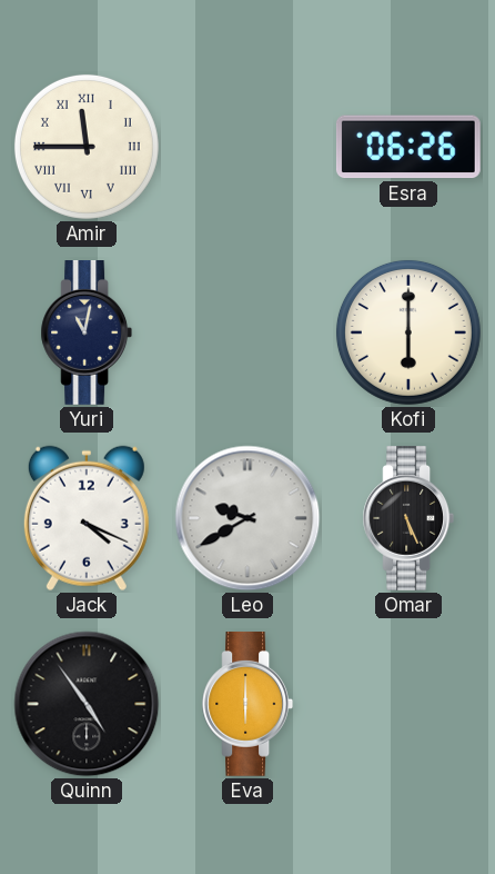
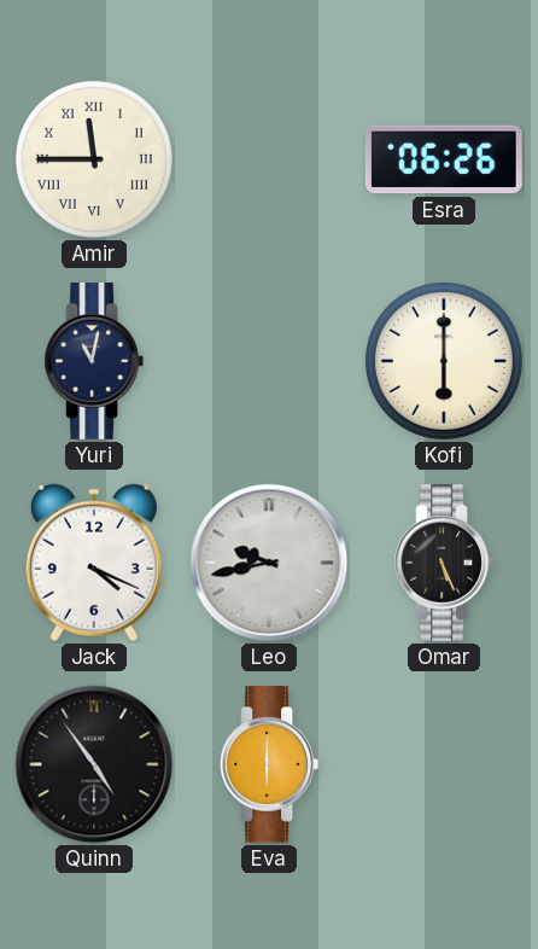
Leo: 9:40 -> 9:43 (269, 563)
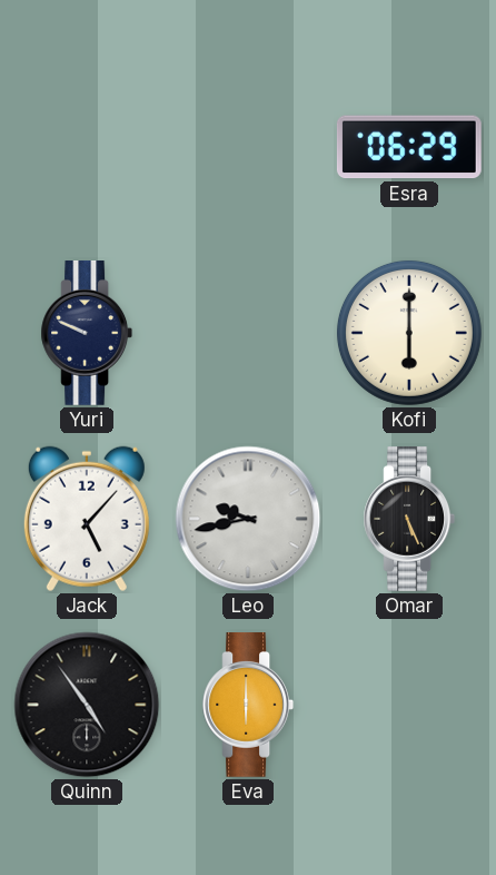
Amir: 11:45 -> none (94, 159)
Esra: 06:26 -> 06:29 (409, 147)
Yuri: 11:02 -> 9:49 (87, 334)
Jack: 4:19 -> 5:07 (87, 519)
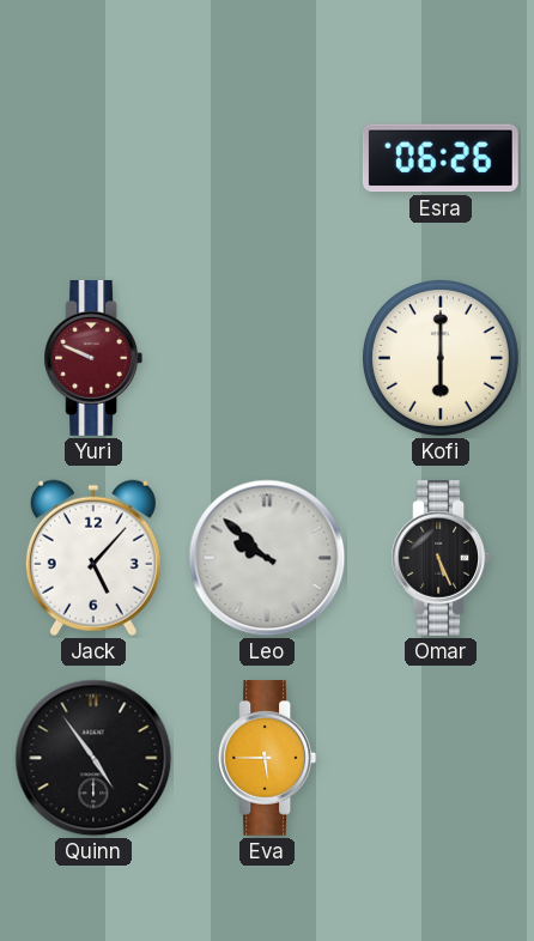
Esra: 06:29 -> 06:26 (441, 158)
Yuri dial: navy -> burgundy (93, 359)
Leo: 9:43 -> 9:52 (267, 558)
Eva: 6:00 -> 5:45 (267, 759)
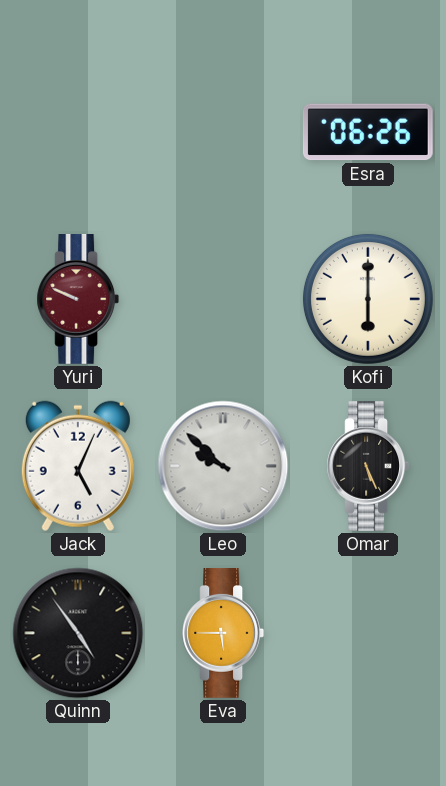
Jack: 5:07 -> 5:04 (78, 466)
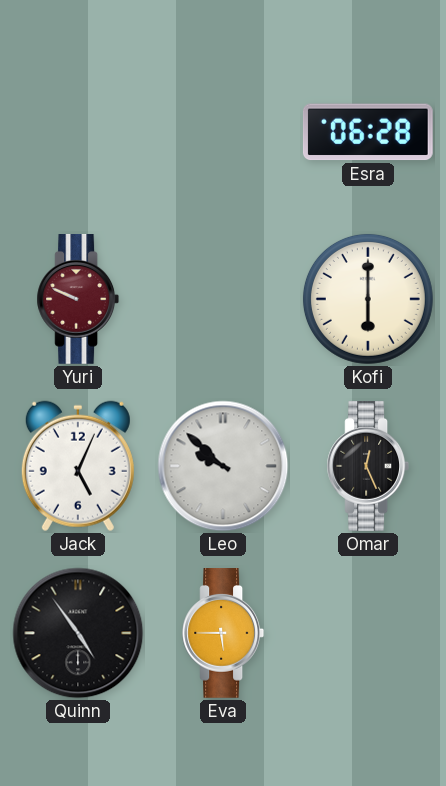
Esra: 06:26 -> 06:28 (368, 132)
Omar: 5:26 -> 12:26 (368, 467)
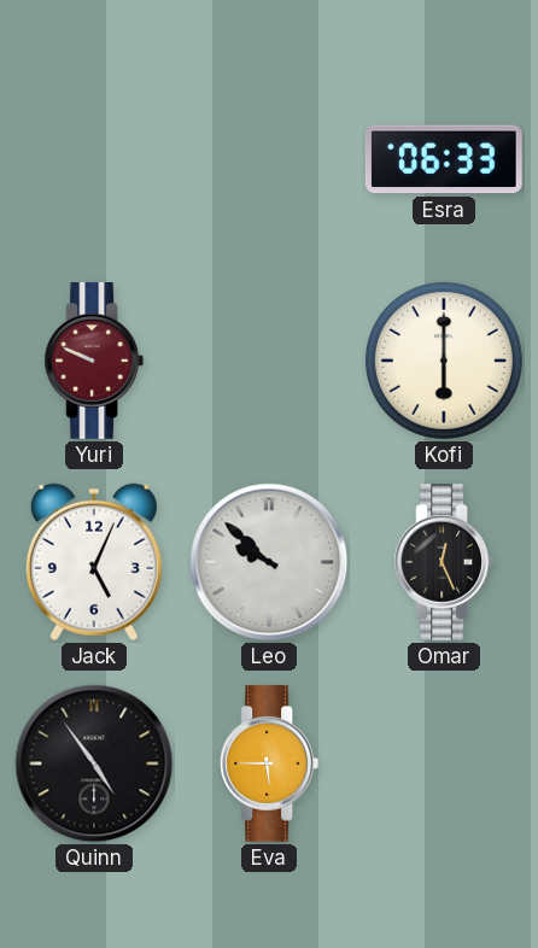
Esra: 06:28 -> 06:33 (444, 159)
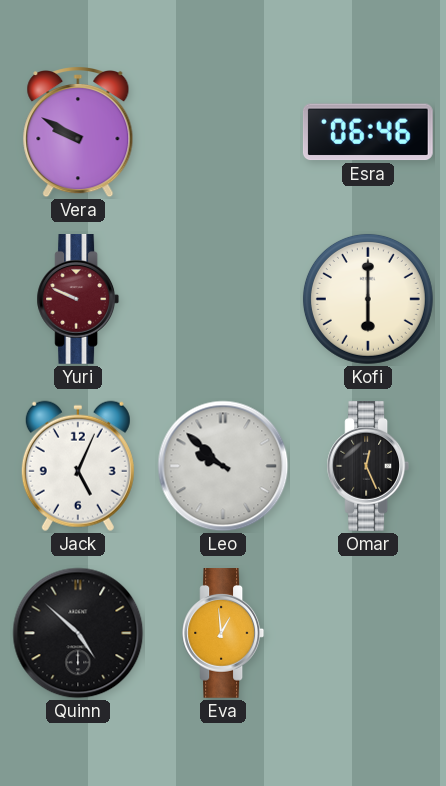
Vera: none -> 9:50 (78, 133)
Esra: 06:33 -> 06:46 (368, 132)
Quinn: 4:54 -> 4:52 (78, 633)
Eva: 5:45 -> 12:59 (223, 634)
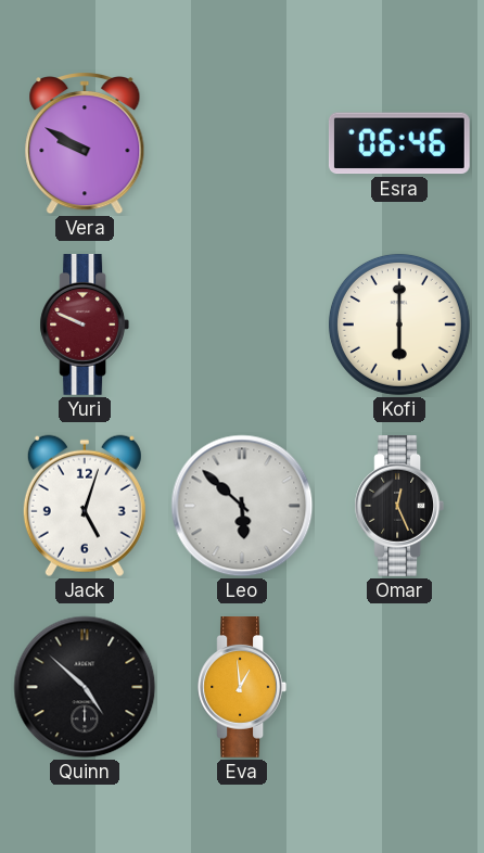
Jack: 5:04 -> 5:03 (85, 506)
Leo: 9:52 -> 5:52 (242, 506)
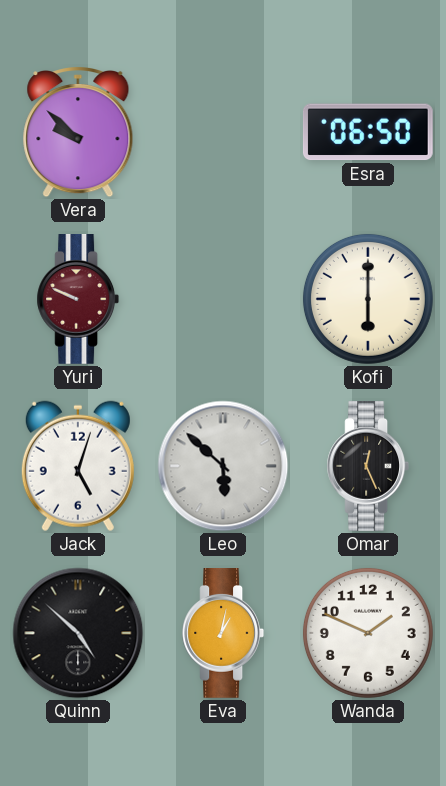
Vera: 9:50 -> 9:52 (78, 133)
Esra: 06:46 -> 06:50 (368, 132)
Eva: 12:59 -> 1:02 (223, 634)
Wanda: none -> 1:49 (368, 633)
